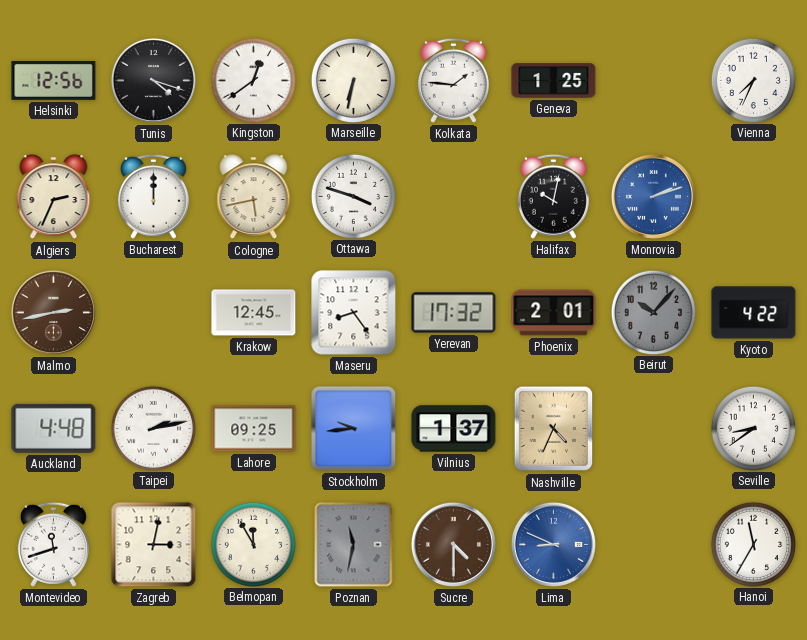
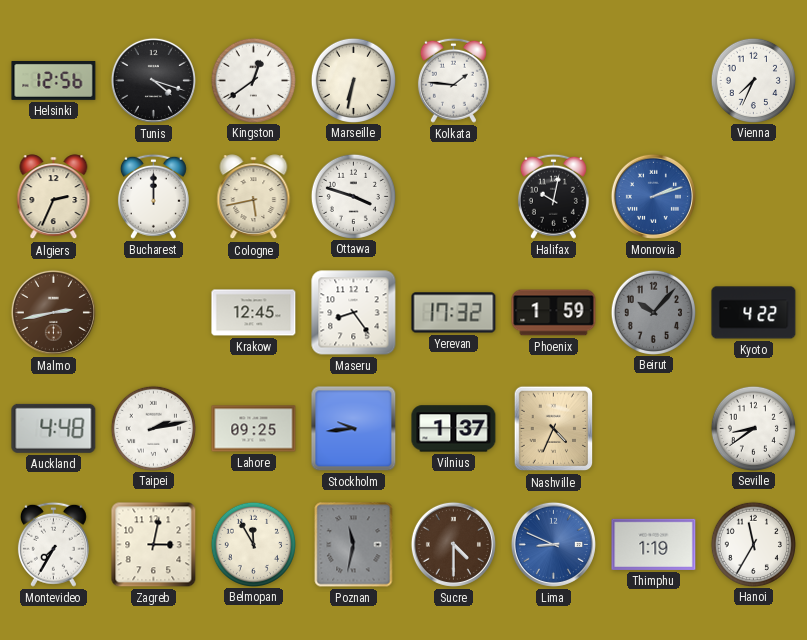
Geneva: 1:25 -> none (554, 81)
Phoenix: 2:01 -> 1:59 (554, 313)
Montevideo: 11:42 -> 7:35 (53, 544)
Thimphu: none -> 1:19 (654, 544)
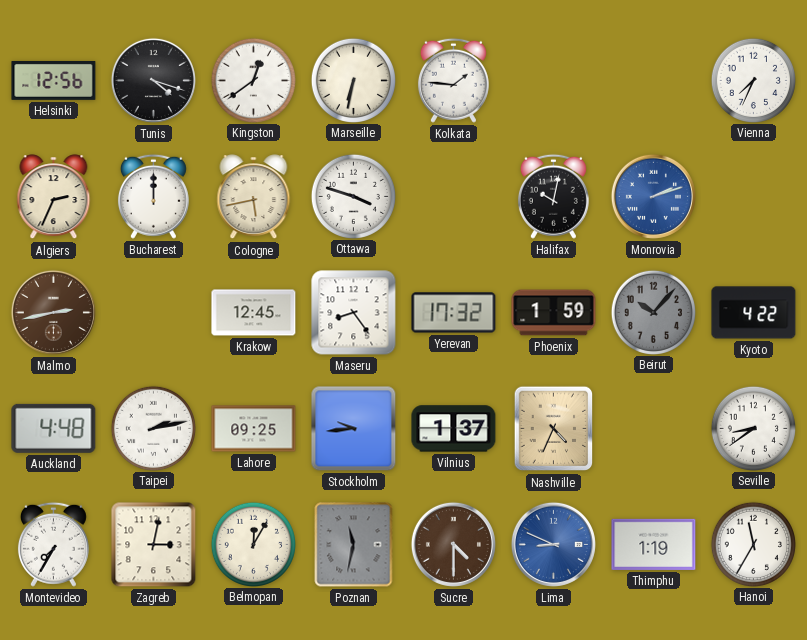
Belmopan: 11:55 -> 12:05 (253, 544)
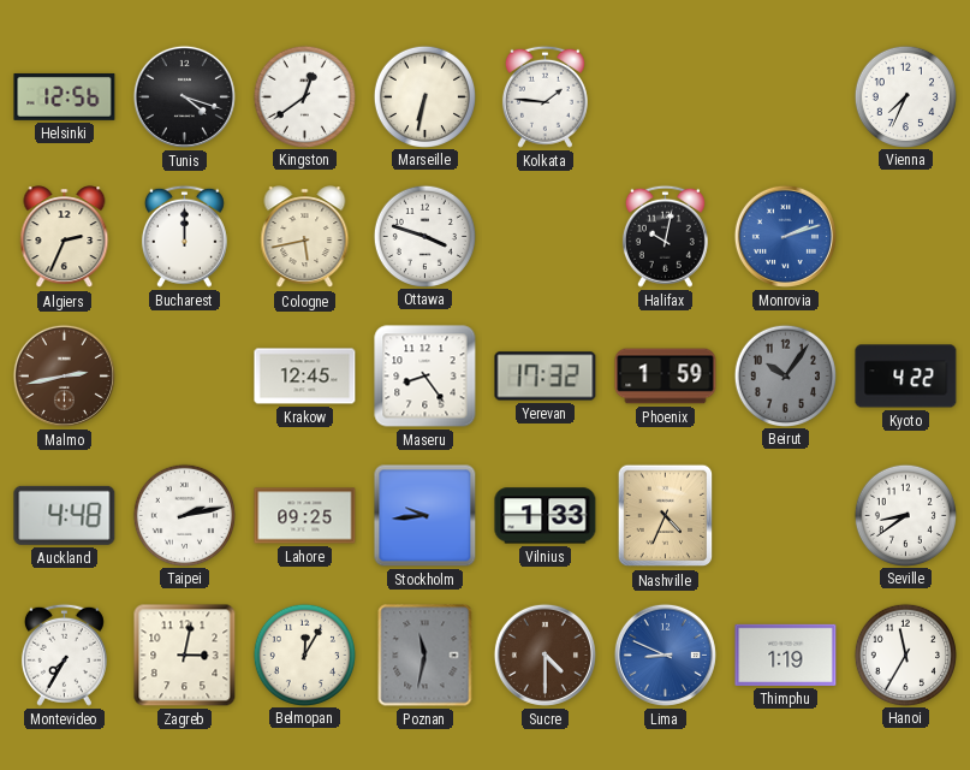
Beirut: 10:07 -> 10:06 (785, 375)
Vilnius: 1:37 -> 1:33 (546, 516)
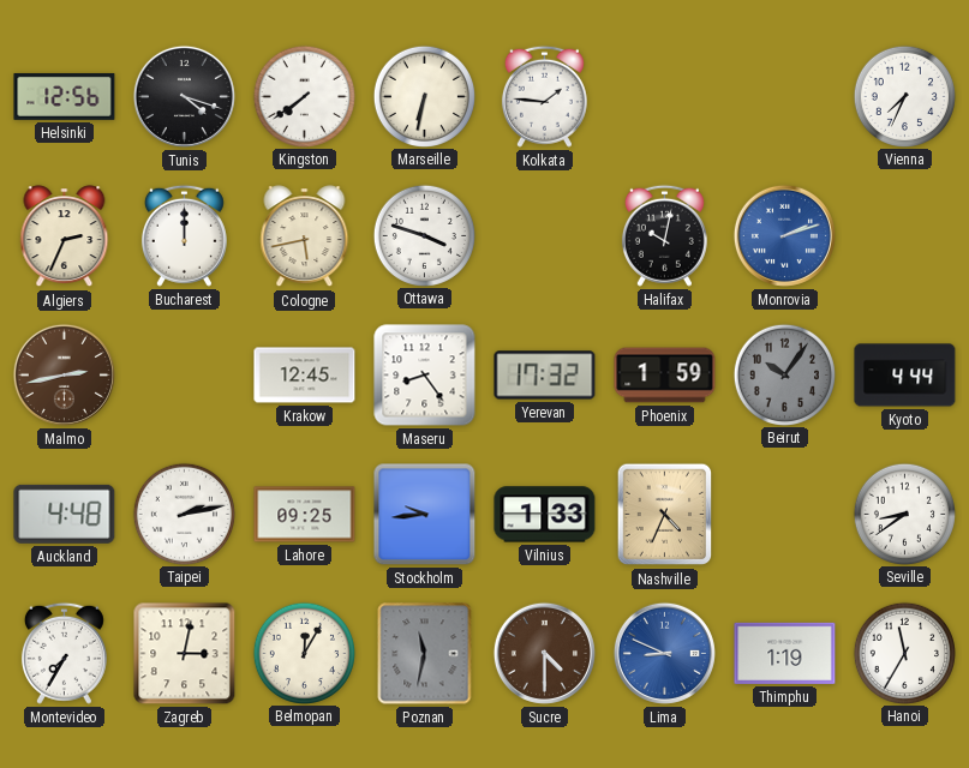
Kingston: 12:39 -> 7:39 (304, 96)
Kyoto: 4:22 -> 4:44 (905, 376)
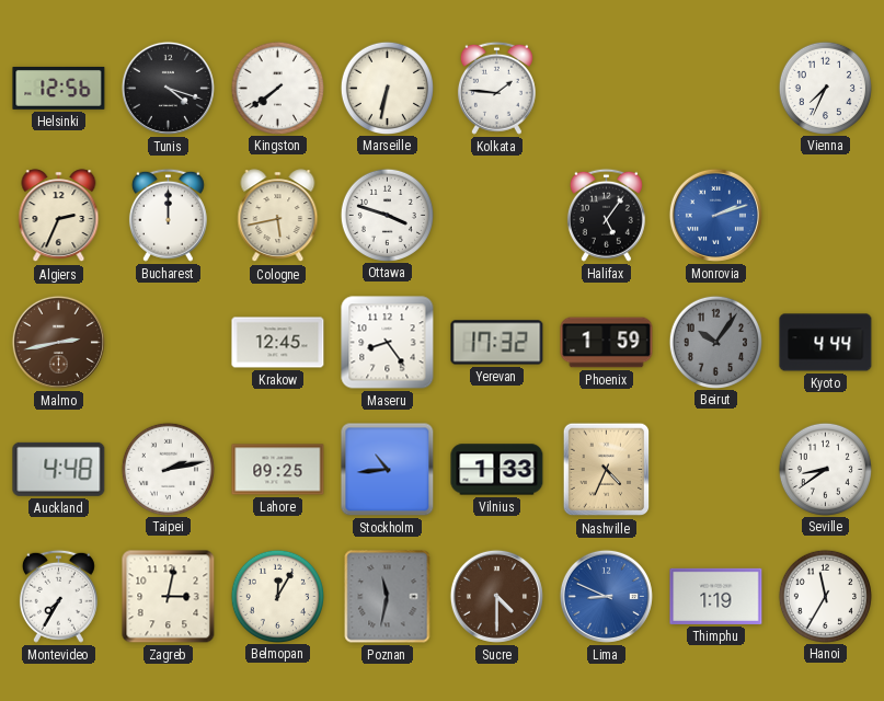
Halifax: 10:02 -> 5:06 (606, 215)
Stockholm: 9:44 -> 10:44 (388, 470)
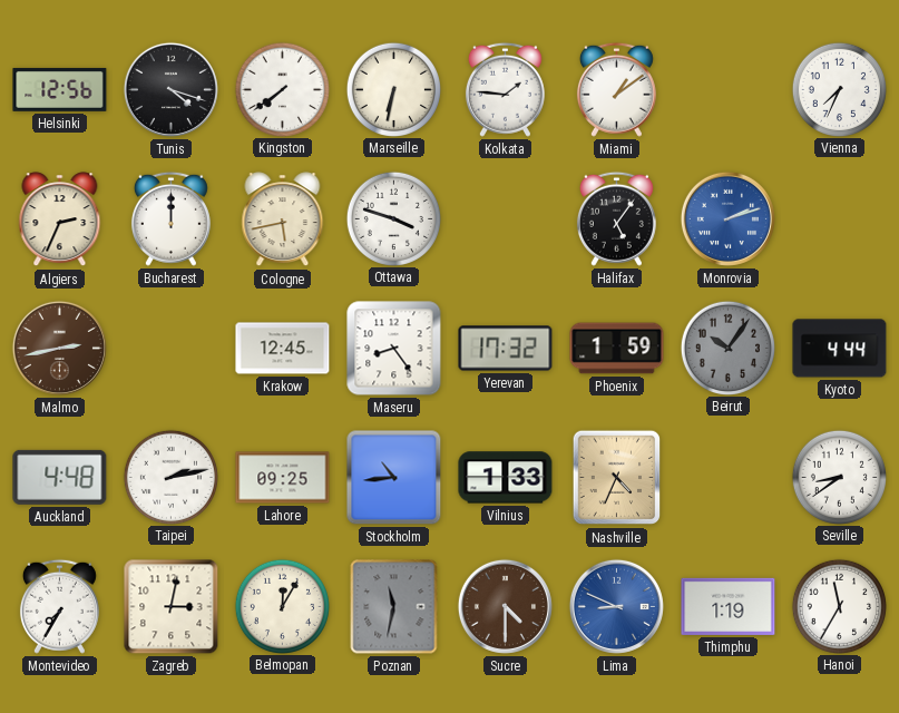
Miami: none -> 1:09 (616, 89)
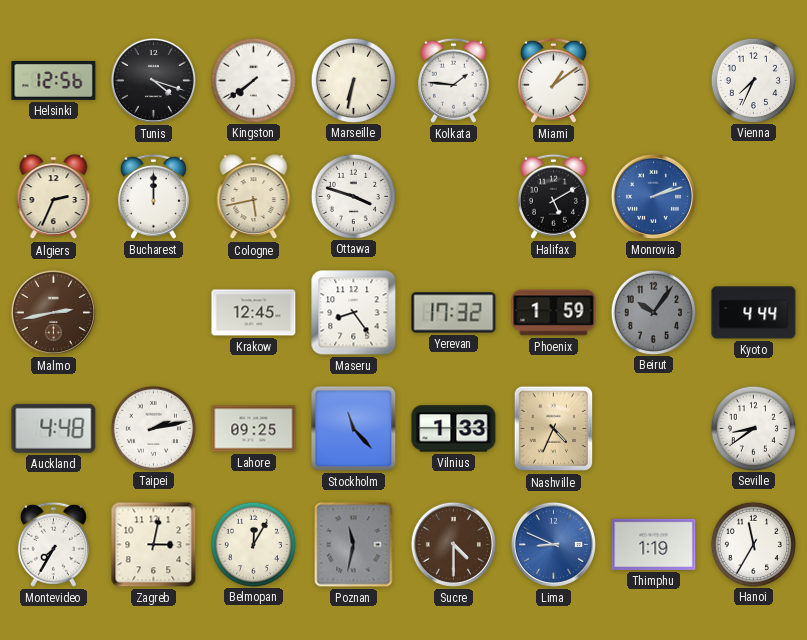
Halifax: 5:06 -> 5:10 (553, 196)
Stockholm: 10:44 -> 11:23 (354, 429)
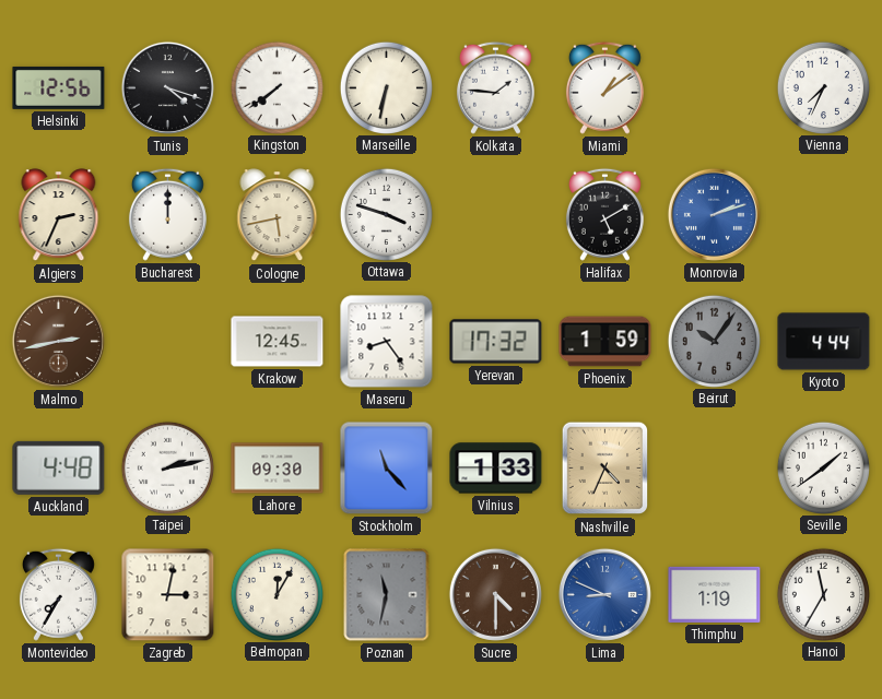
Lahore: 09:25 -> 09:30 (278, 469)
Seville: 8:39 -> 1:39 (823, 467)
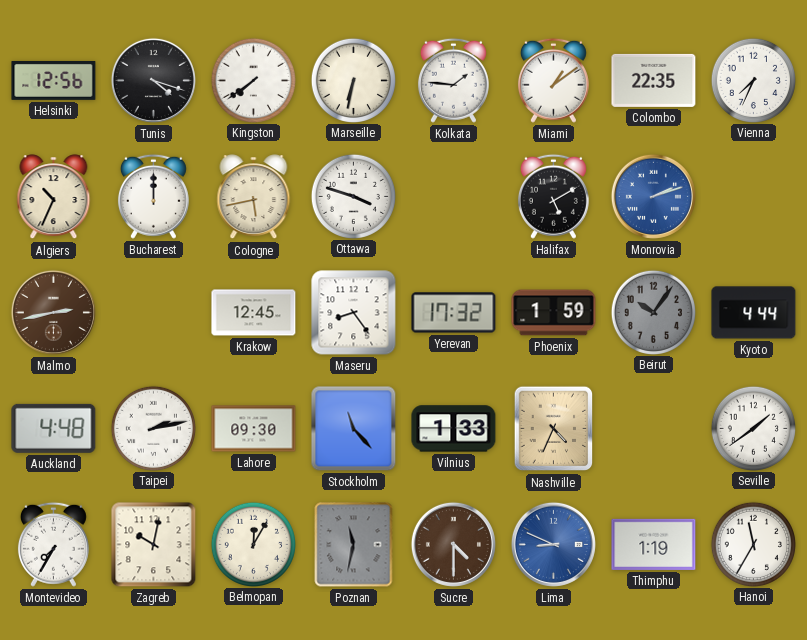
Colombo: none -> 22:35 (654, 80)
Algiers: 2:34 -> 10:34 (54, 197)
Zagreb: 3:02 -> 10:02 (154, 545)
